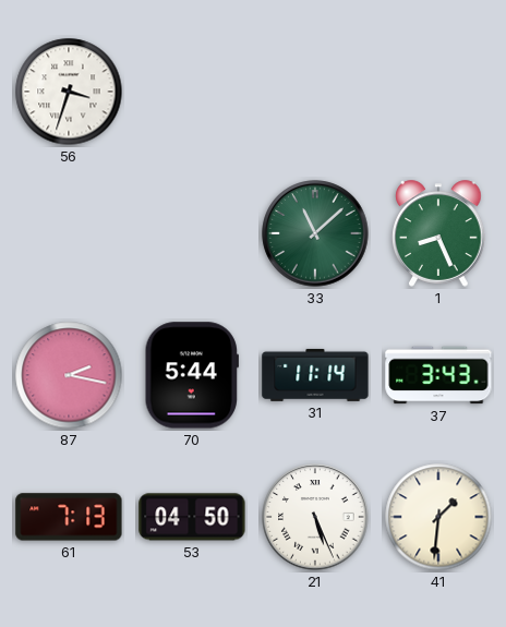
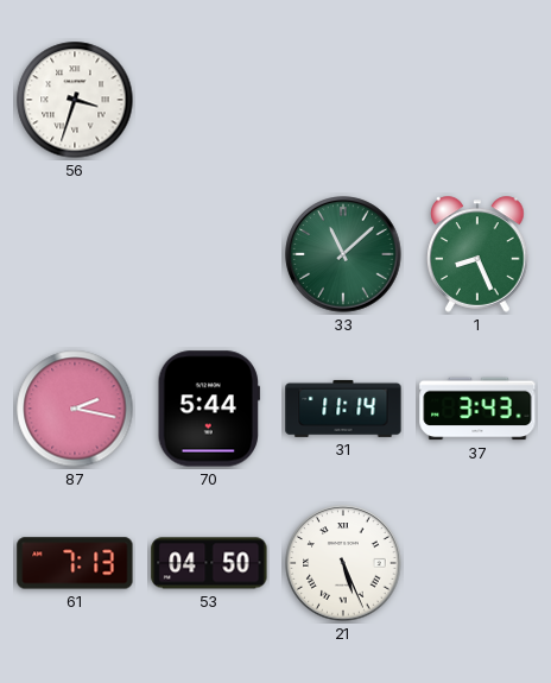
41: 1:31 -> none (438, 517)
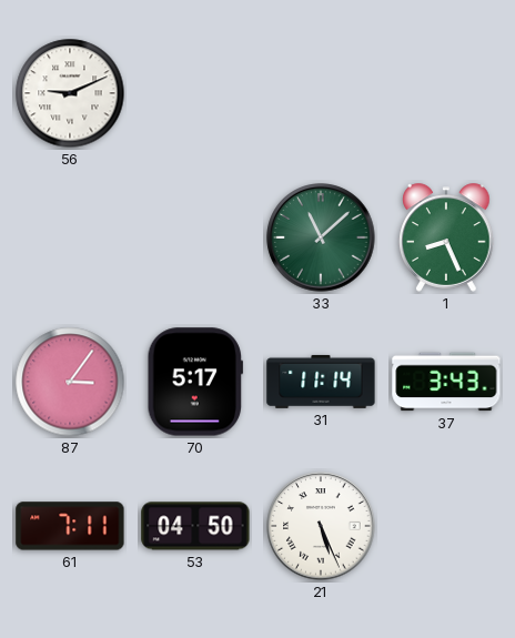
56: 3:33 -> 9:11 (70, 93)
87: 2:17 -> 3:06 (70, 382)
70: 5:44 -> 5:17 (195, 382)
61: 7:13 -> 7:11 (70, 526)
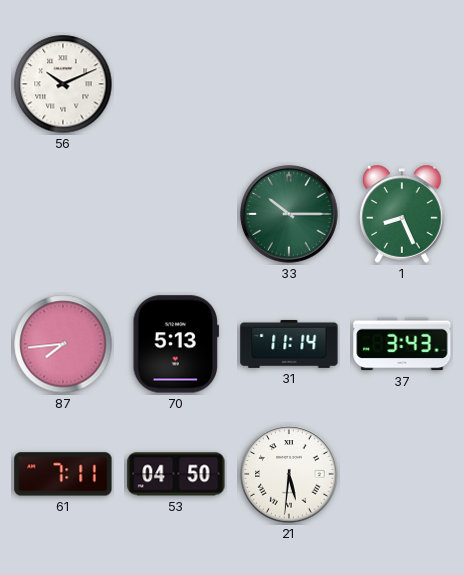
56: 9:11 -> 10:11 (63, 84)
33: 11:08 -> 10:15 (289, 214)
87: 3:06 -> 7:44 (63, 344)
70: 5:17 -> 5:13 (176, 344)
21: 5:26 -> 5:31 (289, 474)
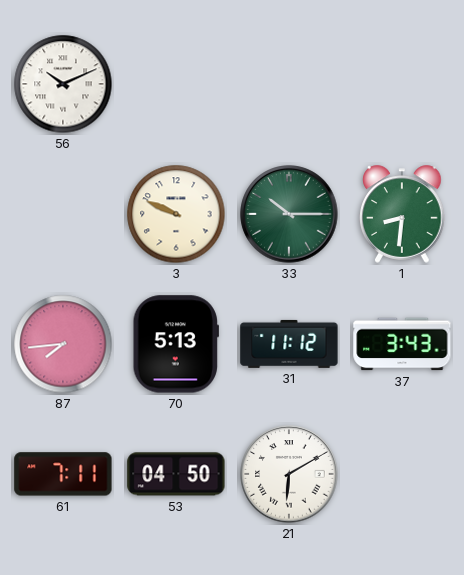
3: none -> 9:49 (176, 214)
1: 8:26 -> 8:31 (402, 214)
31: 11:14 -> 11:12 (289, 344)
21: 5:31 -> 6:10 (289, 474)
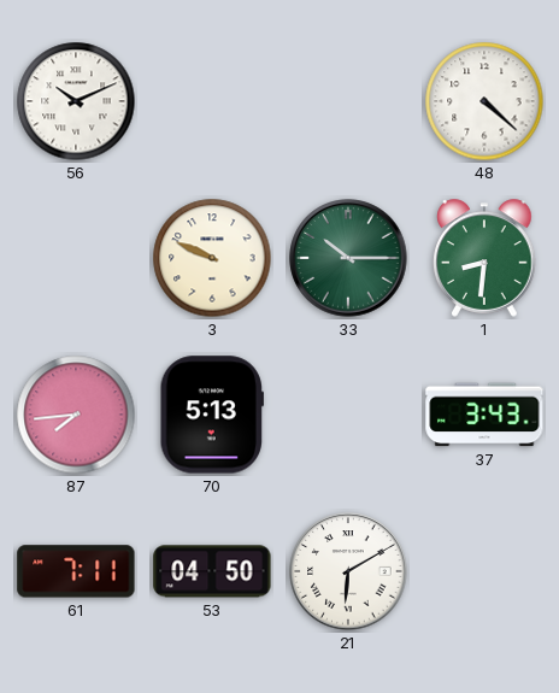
48: none -> 4:22 (484, 101)
31: 11:12 -> none (289, 344)
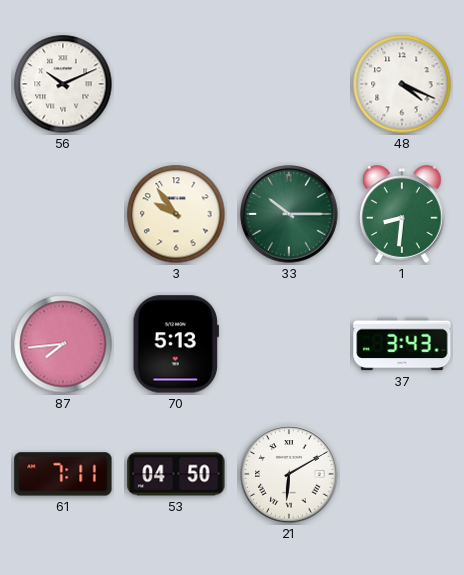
48: 4:22 -> 4:19 (402, 84)
3: 9:49 -> 9:54 (176, 214)
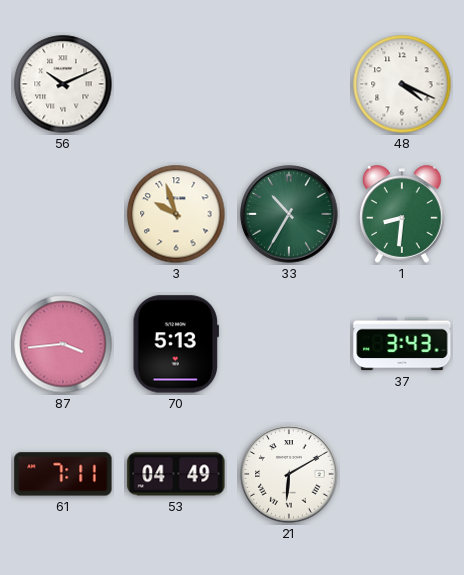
3: 9:54 -> 9:57 (176, 214)
33: 10:15 -> 10:35 (289, 214)
87: 7:44 -> 3:44 (63, 344)
53: 04:50 -> 04:49 (176, 474)
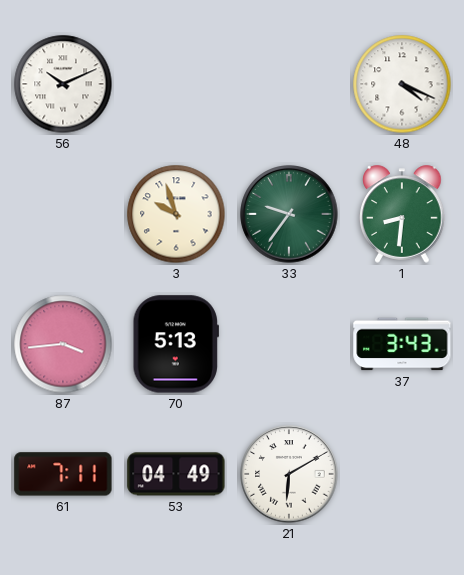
33: 10:35 -> 9:36 (289, 214)
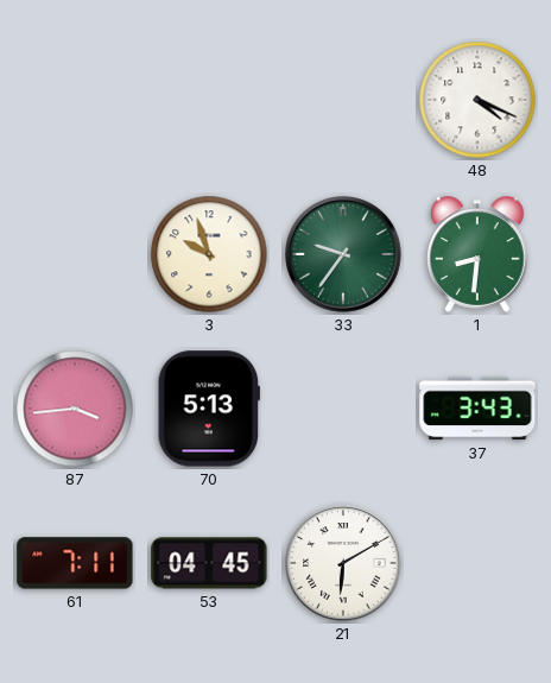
56: 10:11 -> none (63, 84)
53: 04:49 -> 04:45 (209, 563)
